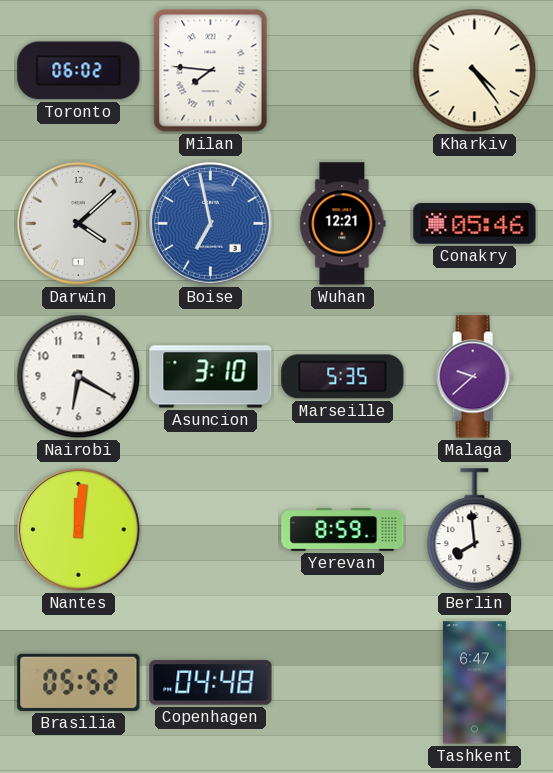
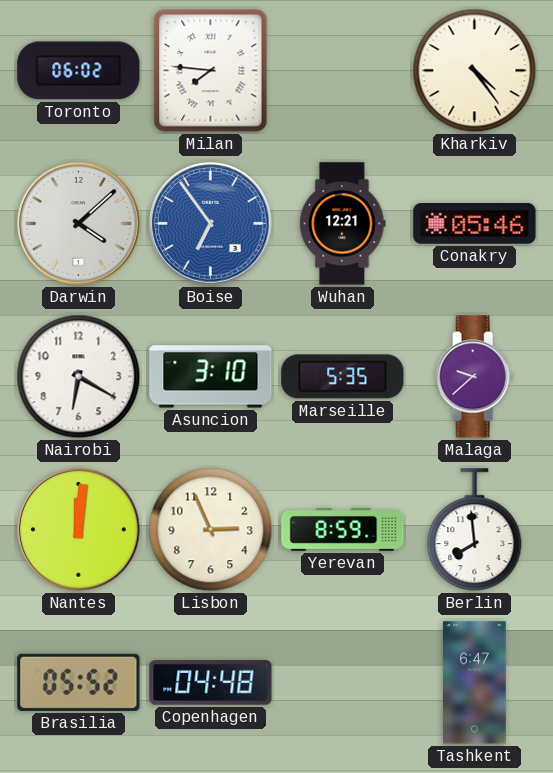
Boise: 6:58 -> 6:54 (211, 224)
Lisbon: none -> 2:56 (211, 530)
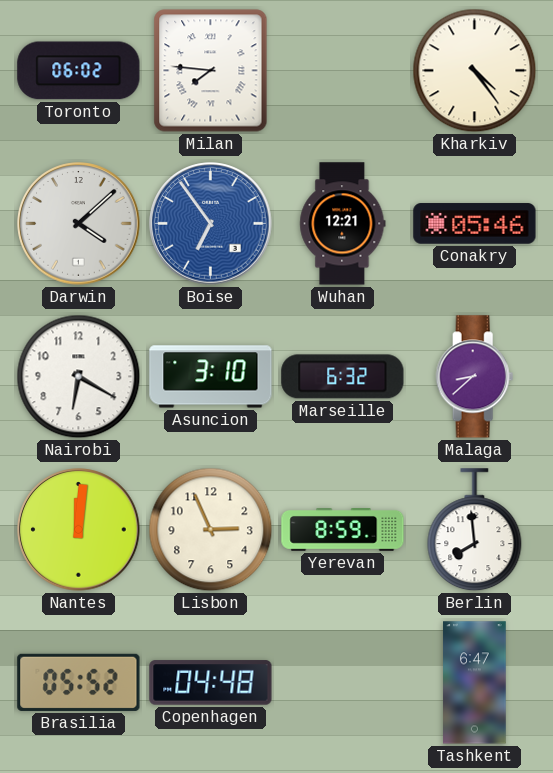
Marseille: 5:35 -> 6:32 (343, 377)
Malaga: 9:38 -> 8:38 (475, 377)
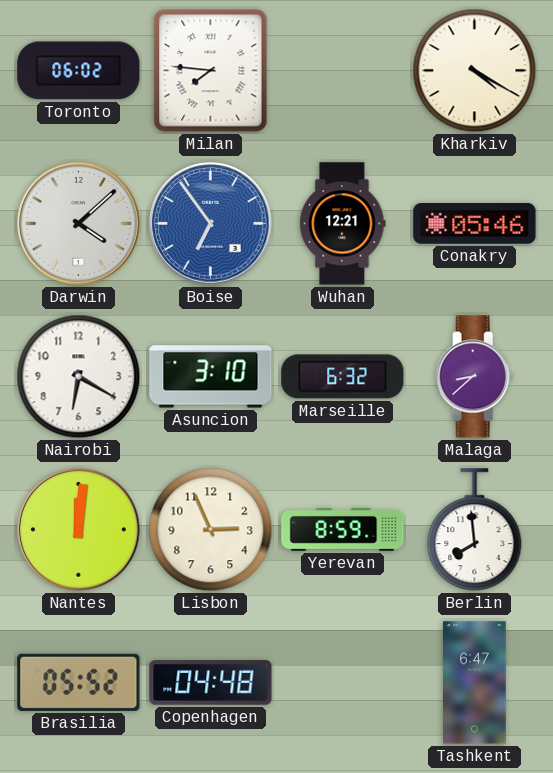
Kharkiv: 4:24 -> 4:20 (475, 71)
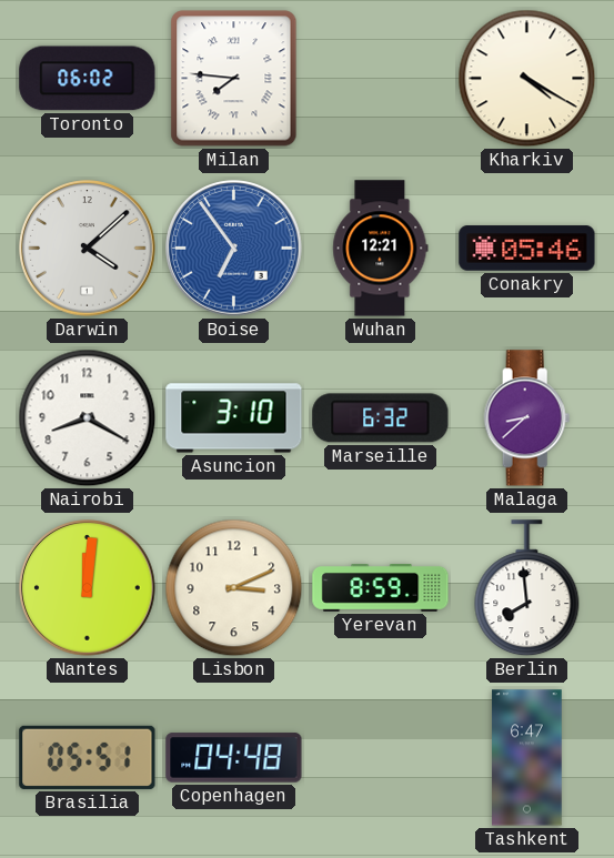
Nairobi: 6:20 -> 8:20 (88, 418)
Lisbon: 2:56 -> 3:11 (234, 588)
Brasilia: 05:52 -> 05:51 (88, 757)
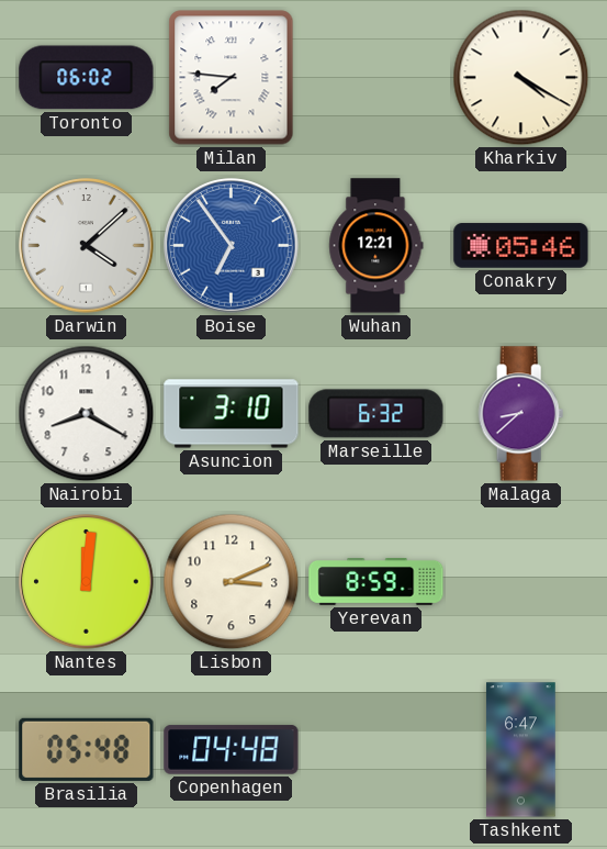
Berlin: 7:59 -> none (527, 588)
Brasilia: 05:51 -> 05:48 (87, 749)
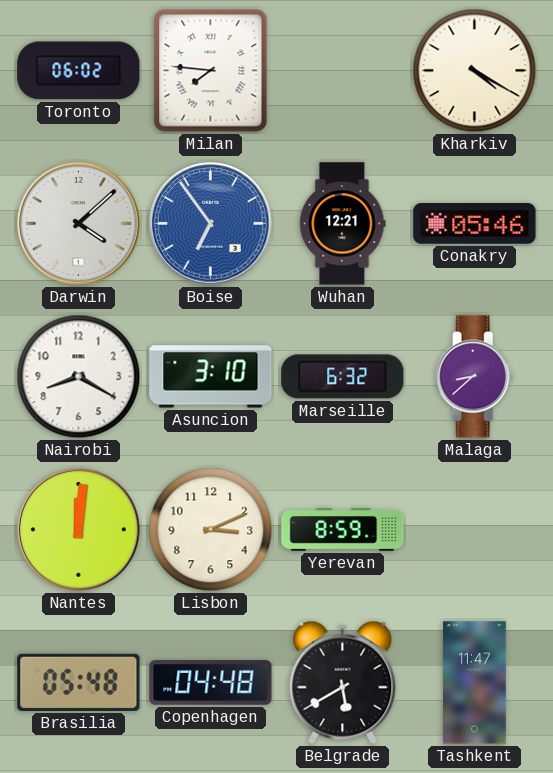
Belgrade: none -> 5:40 (343, 682)
Tashkent: 6:47 -> 11:47 (475, 683)
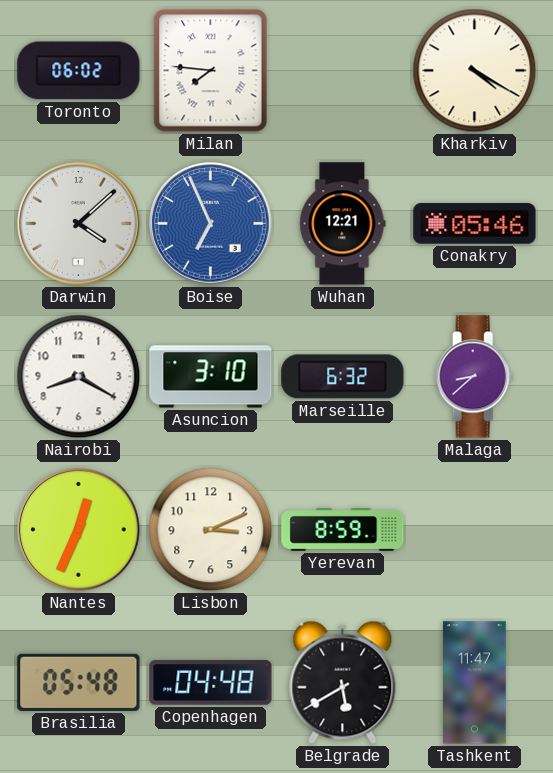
Boise: 6:54 -> 6:56 (211, 224)
Nantes: 12:01 -> 12:34 (79, 530)
